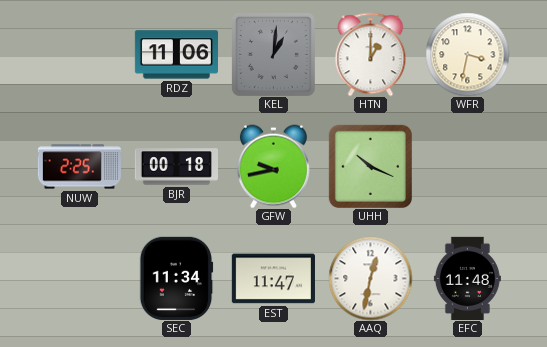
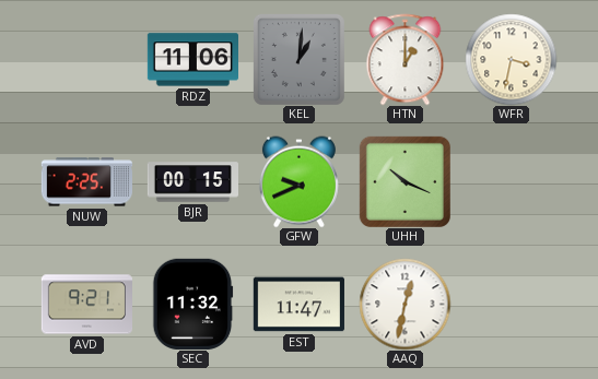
BJR: 00:18 -> 00:15 (192, 182)
GFW: 9:43 -> 9:41 (298, 181)
AVD: none -> 9:21 (86, 305)
SEC: 11:34 -> 11:32 (194, 304)
EFC: 11:48 -> none (467, 278)
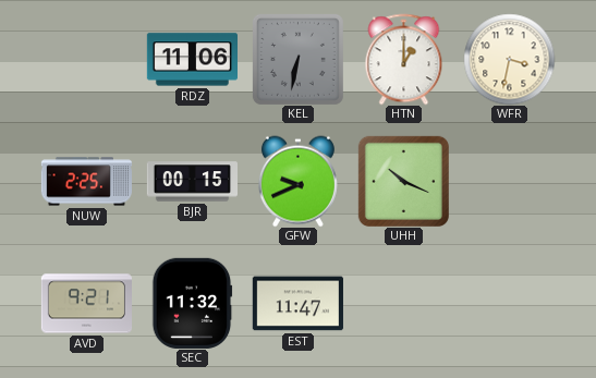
KEL: 1:01 -> 6:32 (297, 59)
AAQ: 12:32 -> none (404, 304)
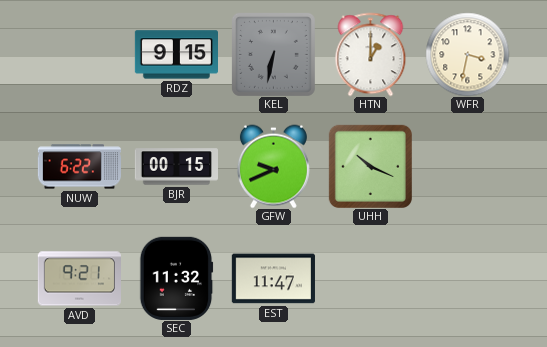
RDZ: 11:06 -> 9:15 (176, 55)
NUW: 2:25 -> 6:22 (79, 167)
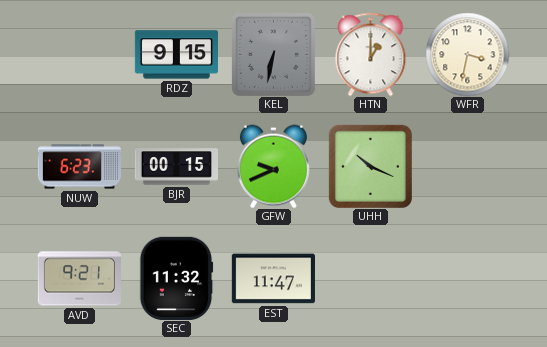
NUW: 6:22 -> 6:23 (79, 167)
